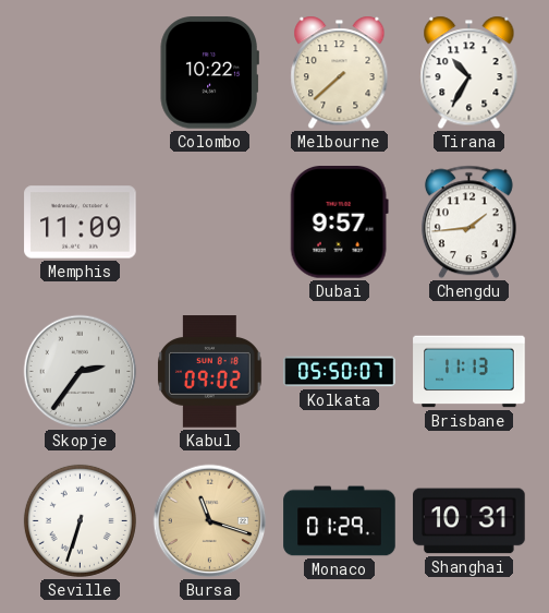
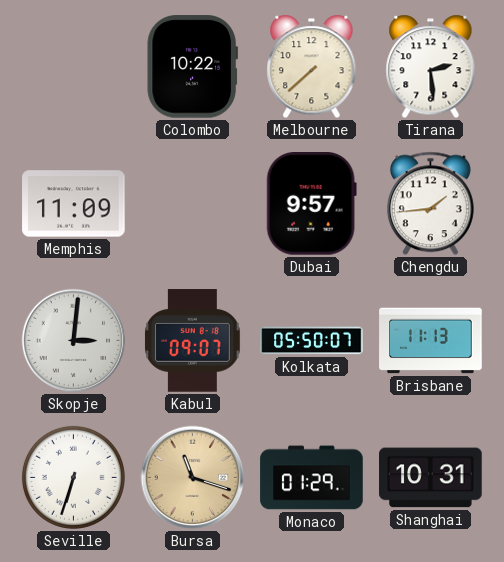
Tirana: 10:35 -> 2:29 (431, 67)
Skopje: 2:36 -> 3:01 (74, 341)
Kabul: 09:02 -> 09:07 (193, 341)
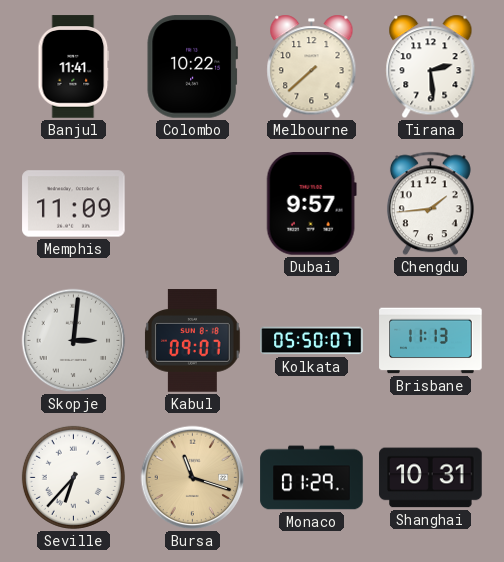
Banjul: none -> 11:41 (74, 67)
Seville: 6:33 -> 6:37 (73, 477)
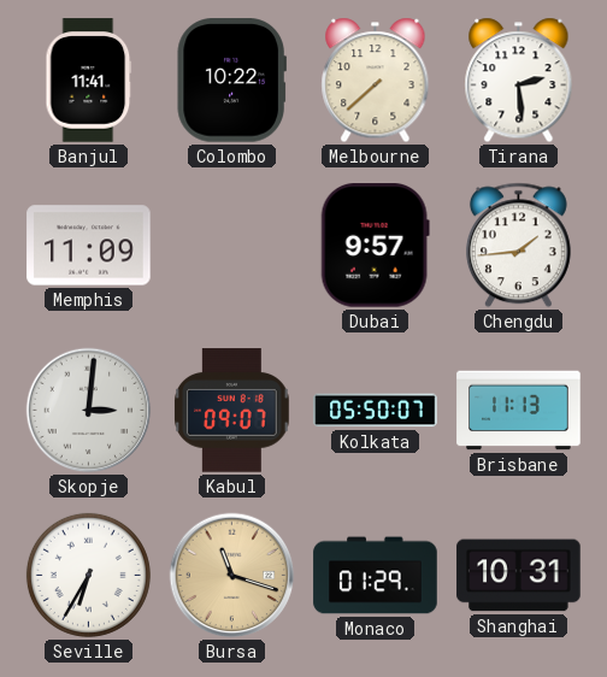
Seville: 6:37 -> 6:35 (88, 575)
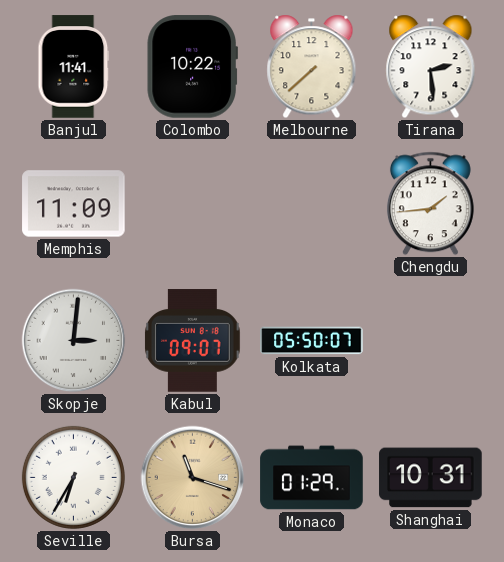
Dubai: 9:57 -> none (375, 246)
Brisbane: 11:13 -> none (519, 411)
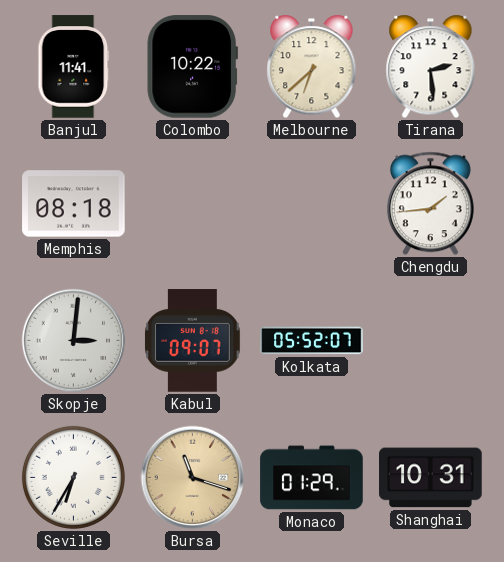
Melbourne: 7:38 -> 6:38 (312, 67)
Memphis: 11:09 -> 08:18 (74, 204)
Kolkata: 05:50 -> 05:52 (312, 341)
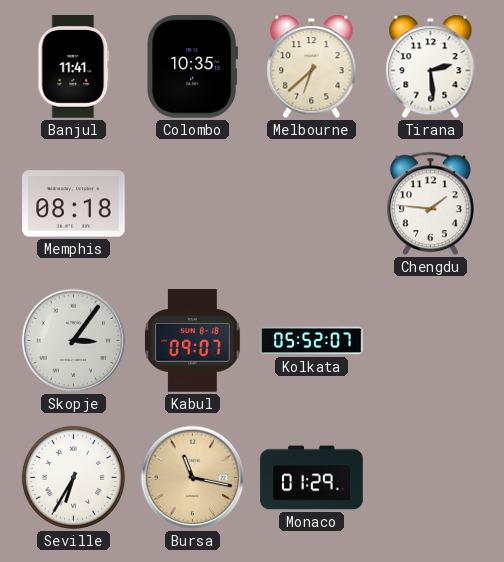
Colombo: 10:22 -> 10:35 (192, 67)
Chengdu: 1:44 -> 1:46 (430, 204)
Skopje: 3:01 -> 3:06 (74, 341)
Bursa: 11:18 -> 11:17 (193, 478)
Shanghai: 10:31 -> none (431, 478)
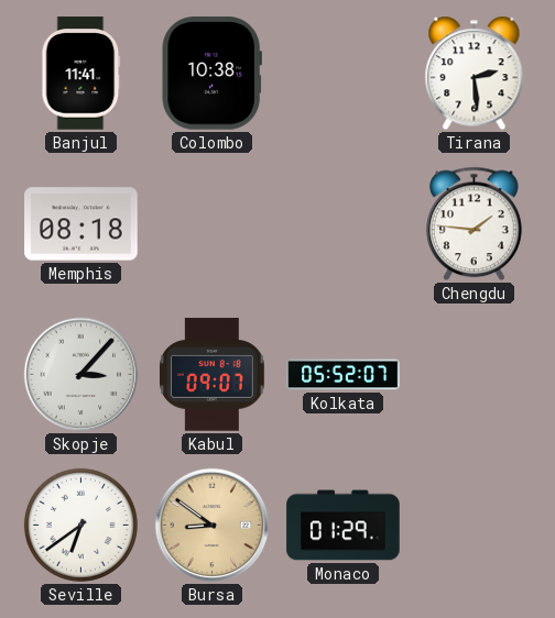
Colombo: 10:35 -> 10:38 (211, 74)
Melbourne: 6:38 -> none (312, 67)
Skopje: 3:06 -> 3:07 (81, 375)
Seville: 6:35 -> 6:39 (80, 525)
Bursa: 11:17 -> 8:51 (213, 526)
